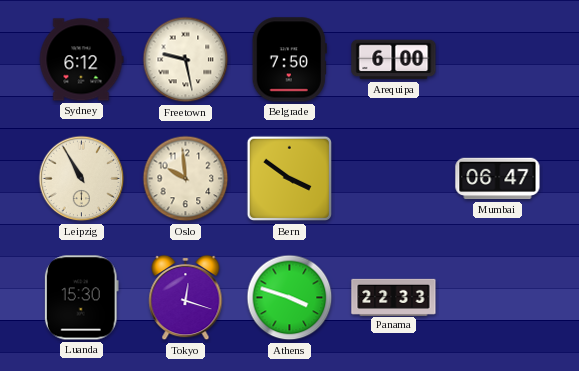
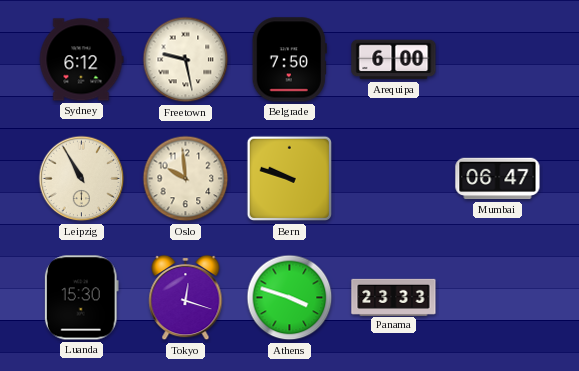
Bern: 3:51 -> 9:48 (290, 179)
Panama: 22:33 -> 23:33 (394, 297)
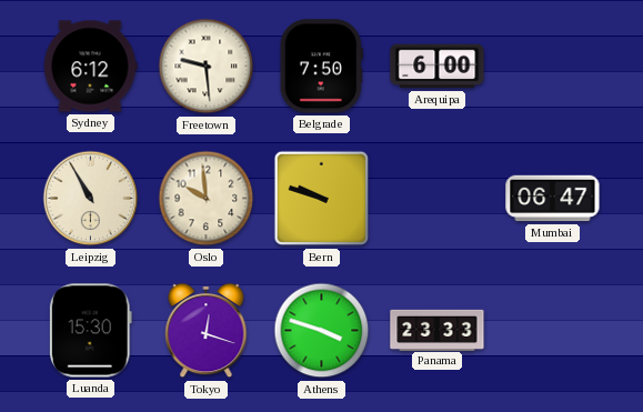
Freetown: 9:28 -> 9:29 (207, 67)
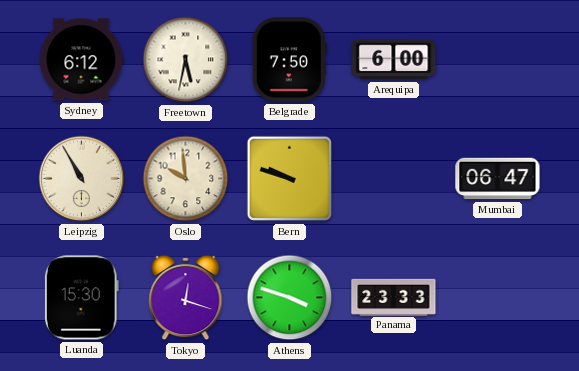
Freetown: 9:29 -> 5:32 (186, 60)
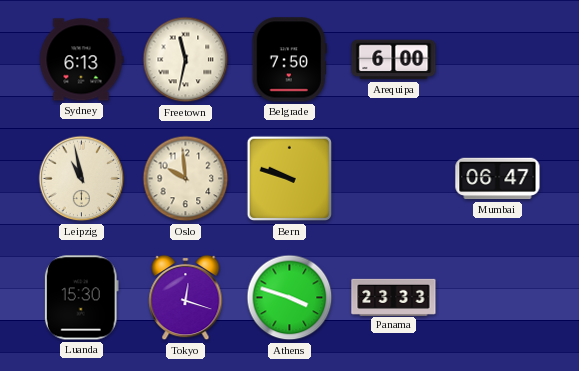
Sydney: 6:12 -> 6:13 (81, 60)
Freetown: 5:32 -> 11:32 (186, 60)
Leipzig: 10:55 -> 10:58 (82, 179)
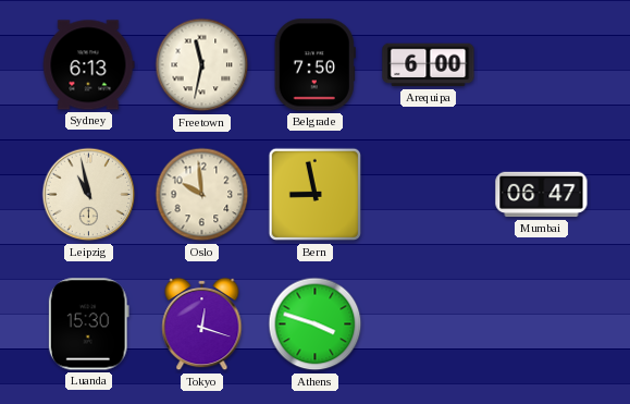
Bern: 9:48 -> 8:58 (316, 195)
Panama: 23:33 -> none (394, 297)
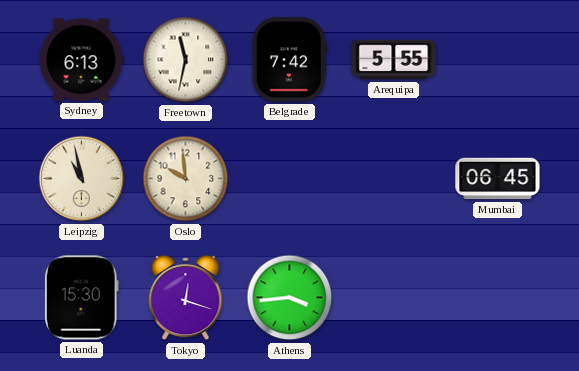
Belgrade: 7:50 -> 7:42 (289, 60)
Arequipa: 6:00 -> 5:55 (394, 60)
Bern: 8:58 -> none (316, 195)
Mumbai: 06:47 -> 06:45 (498, 179)
Athens: 3:48 -> 3:44 (290, 298)
